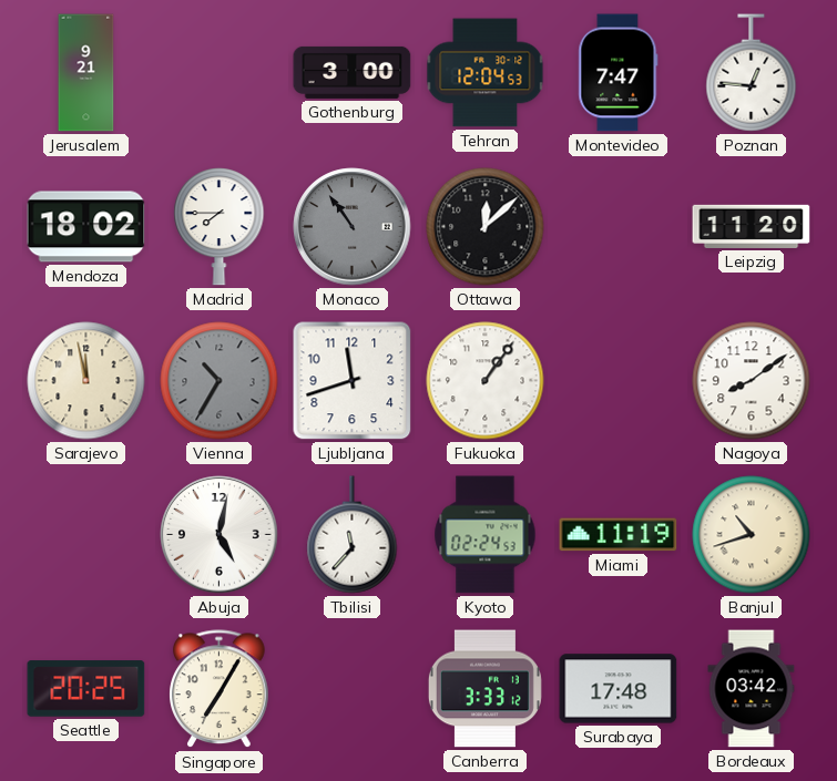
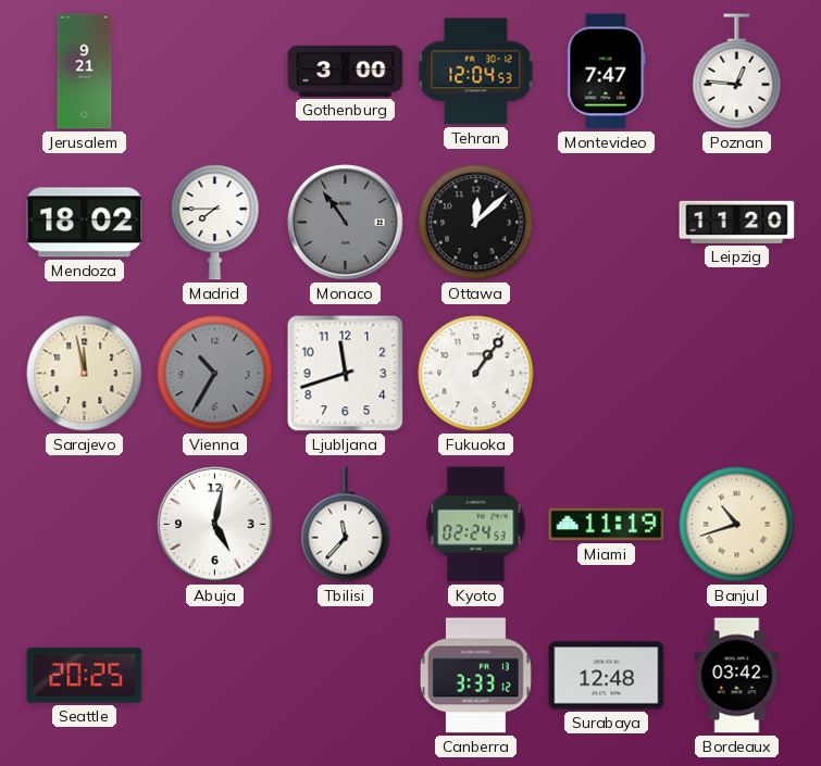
Nagoya: 8:09 -> none (752, 381)
Singapore: 7:05 -> none (220, 689)
Surabaya: 17:48 -> 12:48 (607, 676)
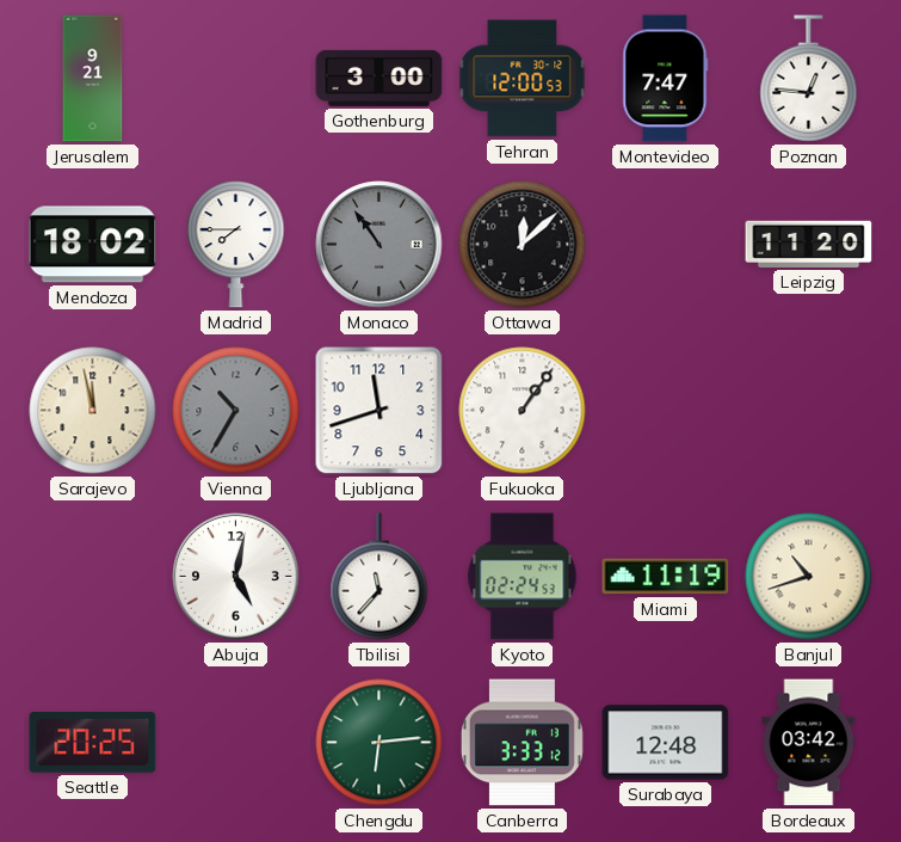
Tehran: 12:04 -> 12:00 (523, 79)
Chengdu: none -> 6:14 (379, 743)
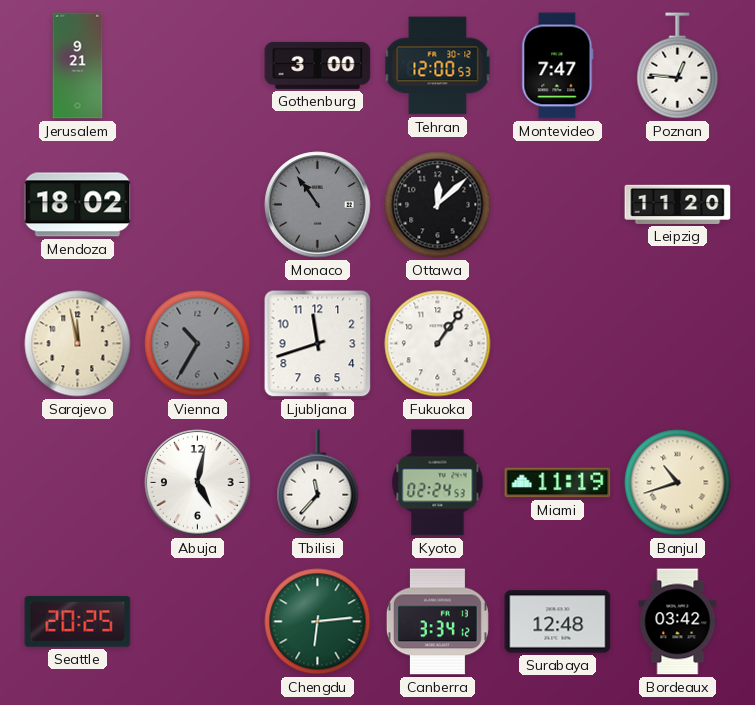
Madrid: 7:45 -> none (236, 245)
Canberra: 3:33 -> 3:34 (437, 622)
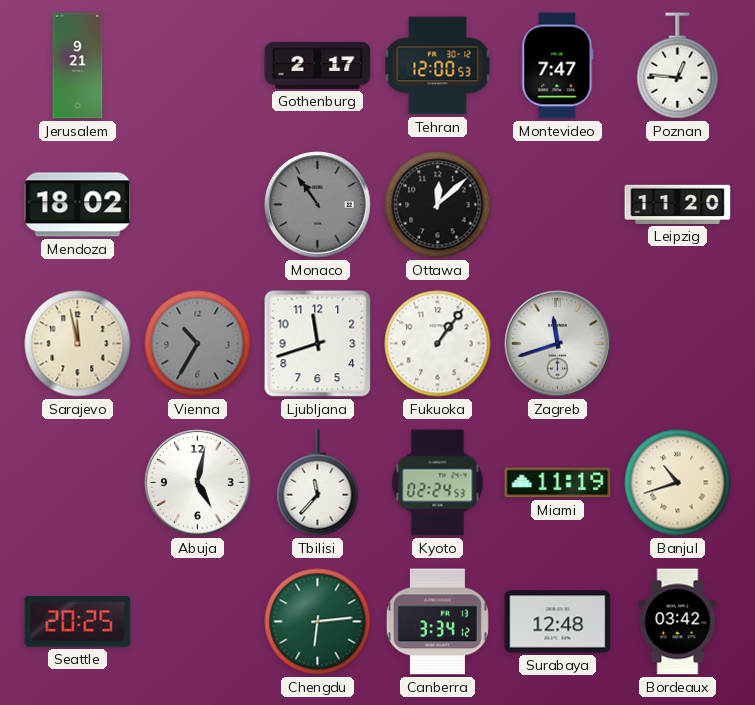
Gothenburg: 3:00 -> 2:17 (318, 65)
Zagreb: none -> 11:42 (558, 344)
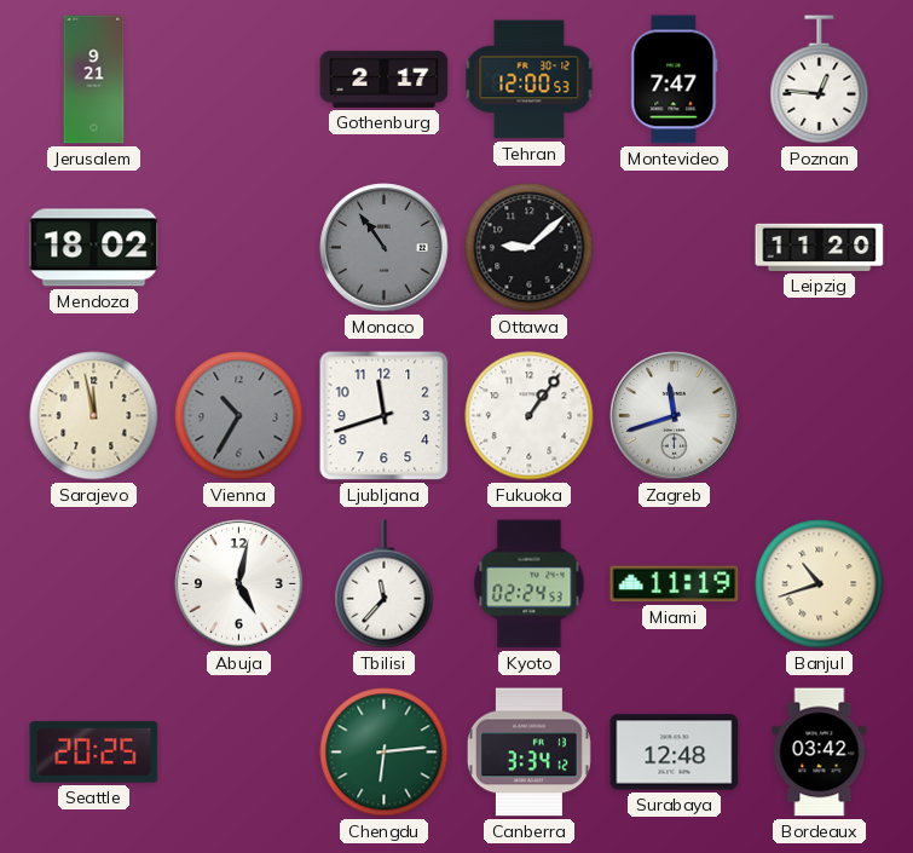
Ottawa: 12:08 -> 9:08 (530, 248)
